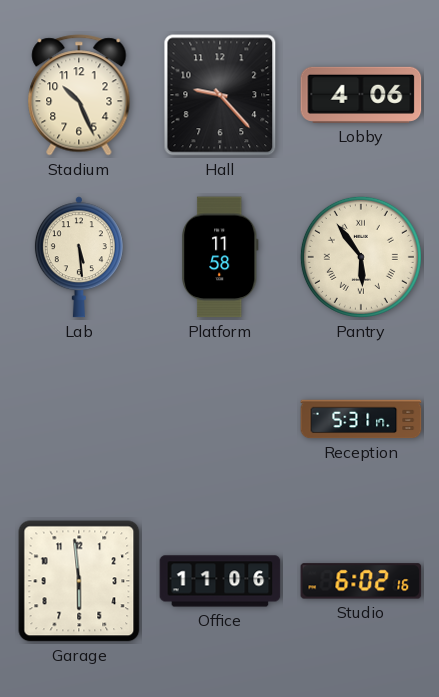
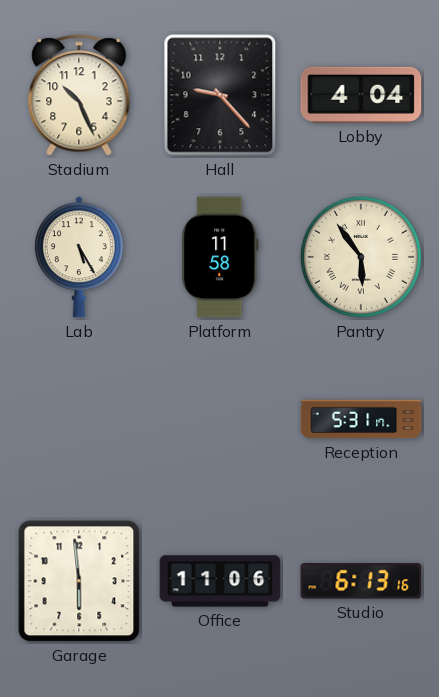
Lobby: 4:06 -> 4:04 (361, 95)
Lab: 5:29 -> 5:25 (79, 257)
Studio: 6:02 -> 6:13 (361, 581)
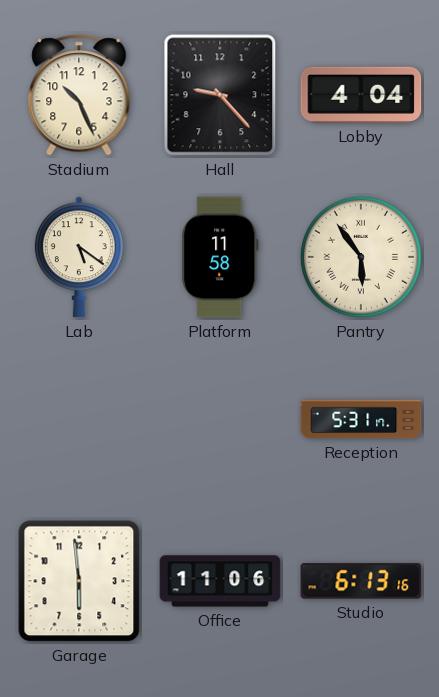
Lab: 5:25 -> 5:21 (79, 257)
